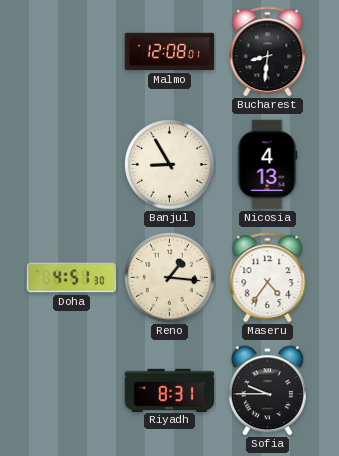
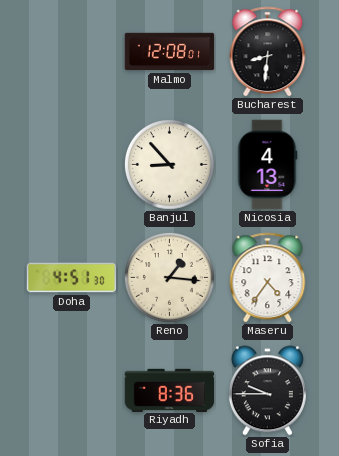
Banjul: 8:55 -> 8:53 (169, 164)
Riyadh: 8:31 -> 8:36 (170, 390)
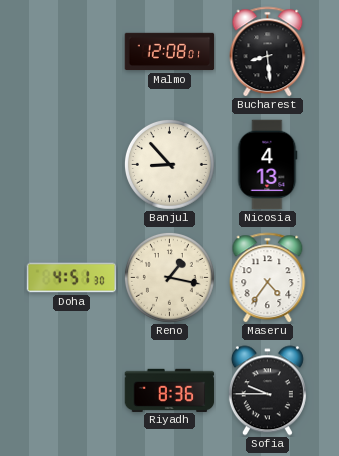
Bucharest: 8:31 -> 8:29 (268, 52)
Reno: 1:16 -> 1:17 (169, 277)
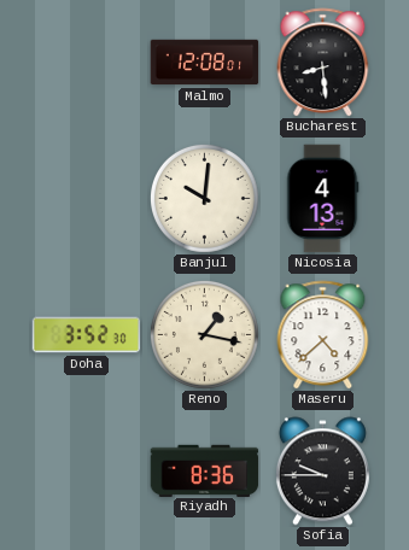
Banjul: 8:53 -> 10:01 (204, 198)
Doha: 4:51 -> 3:52 (87, 335)
Maseru: 4:36 -> 4:38 (323, 335)
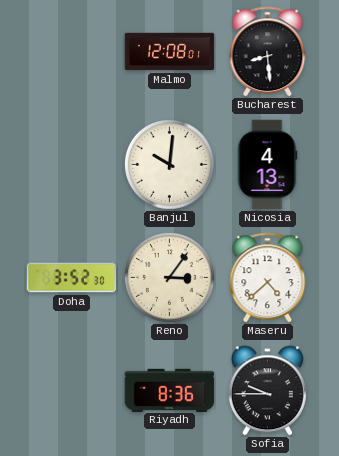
Reno: 1:17 -> 3:06 (169, 277)
